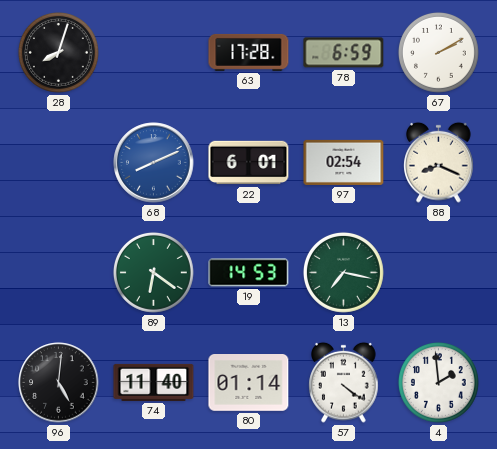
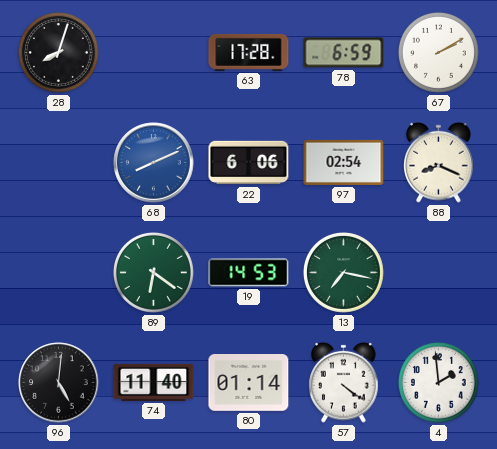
22: 6:01 -> 6:06 (249, 163)
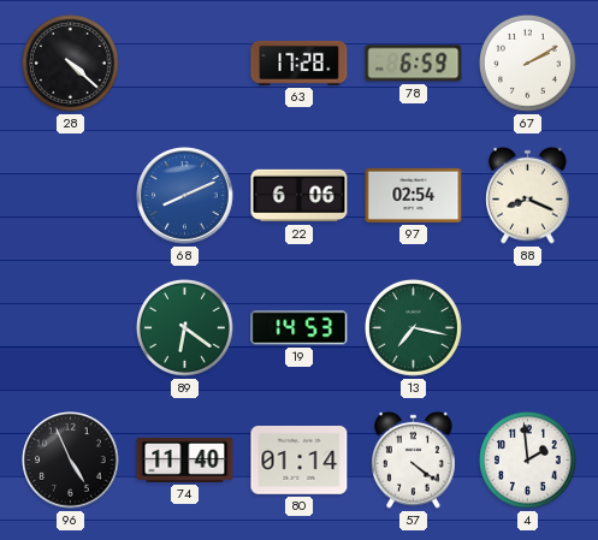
28: 8:03 -> 4:22 (70, 63)
96: 5:01 -> 4:56 (71, 461)
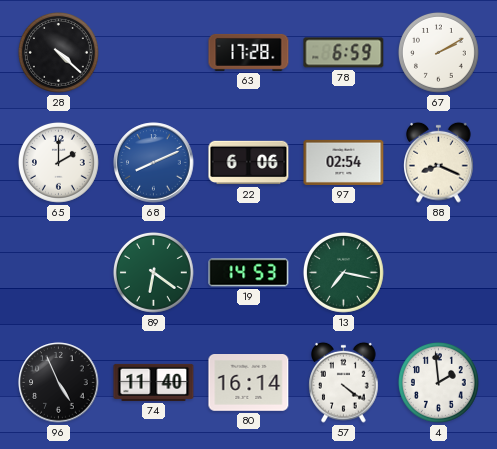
65: none -> 2:00 (58, 162)
80: 01:14 -> 16:14 (249, 383)
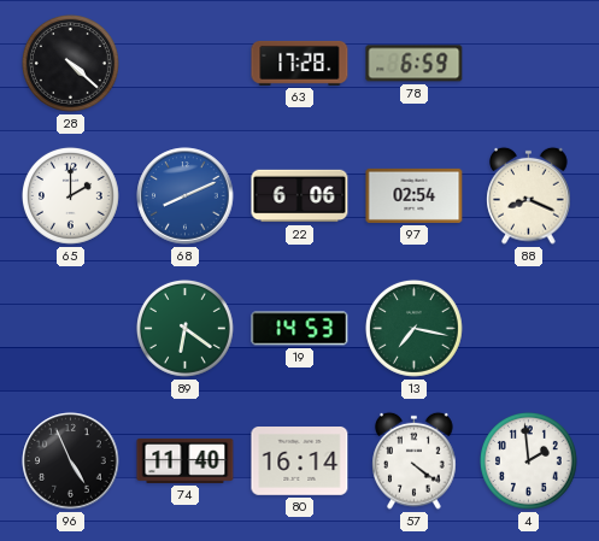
67: 2:10 -> none (438, 52)
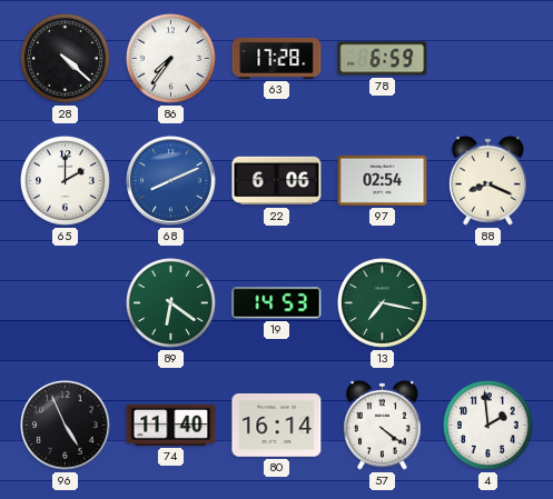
86: none -> 7:36 (170, 58)
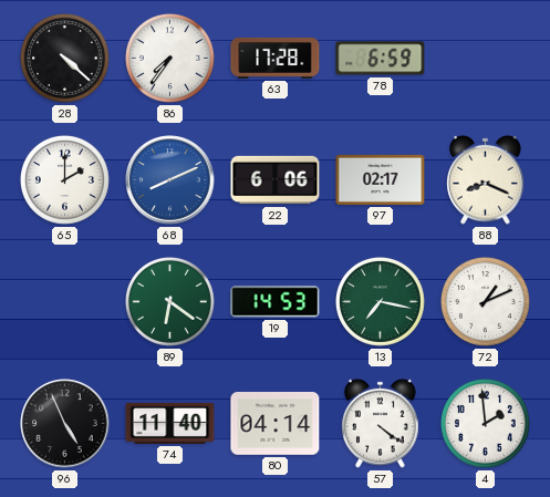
97: 02:54 -> 02:17 (381, 179)
72: none -> 1:11 (485, 301)
80: 16:14 -> 04:14 (276, 424)
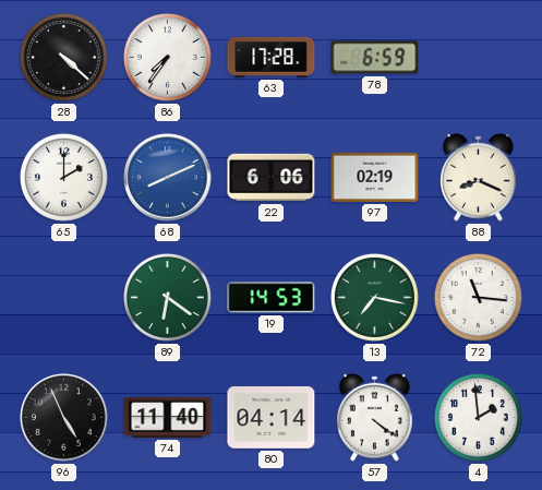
97: 02:17 -> 02:19 (375, 177)
72: 1:11 -> 11:16 (478, 297)
